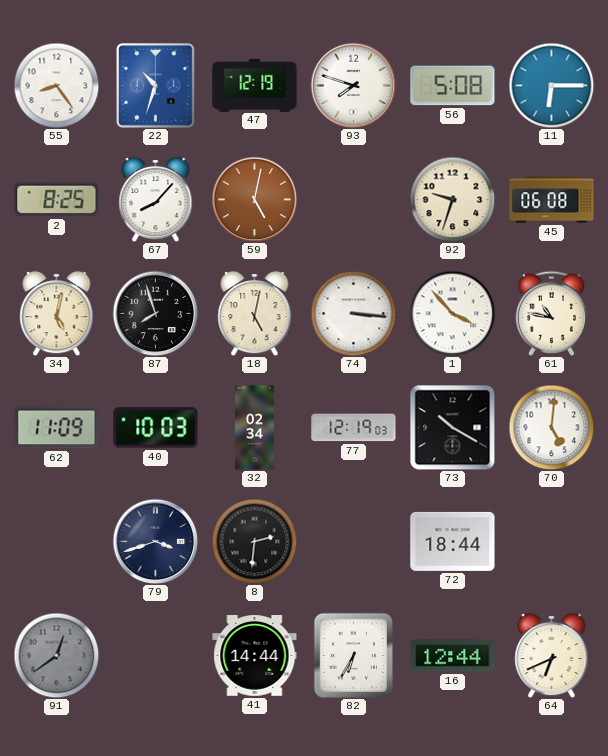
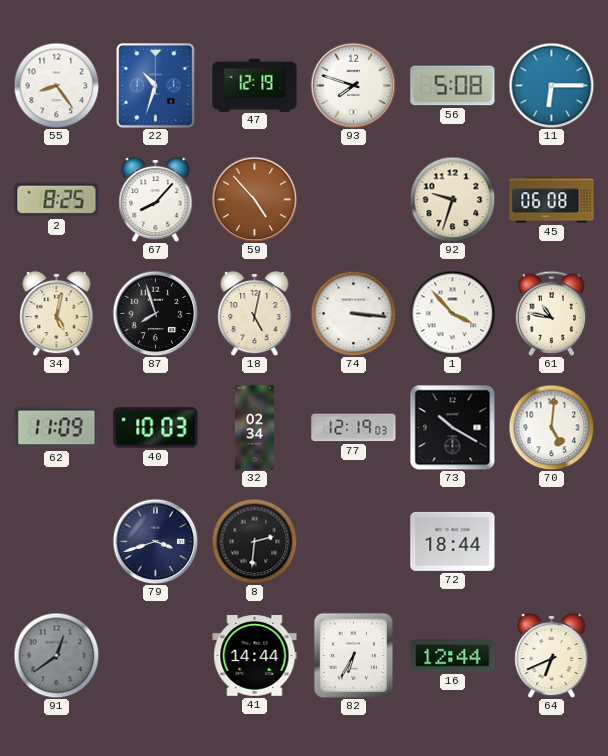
59: 5:02 -> 4:53 (254, 199)
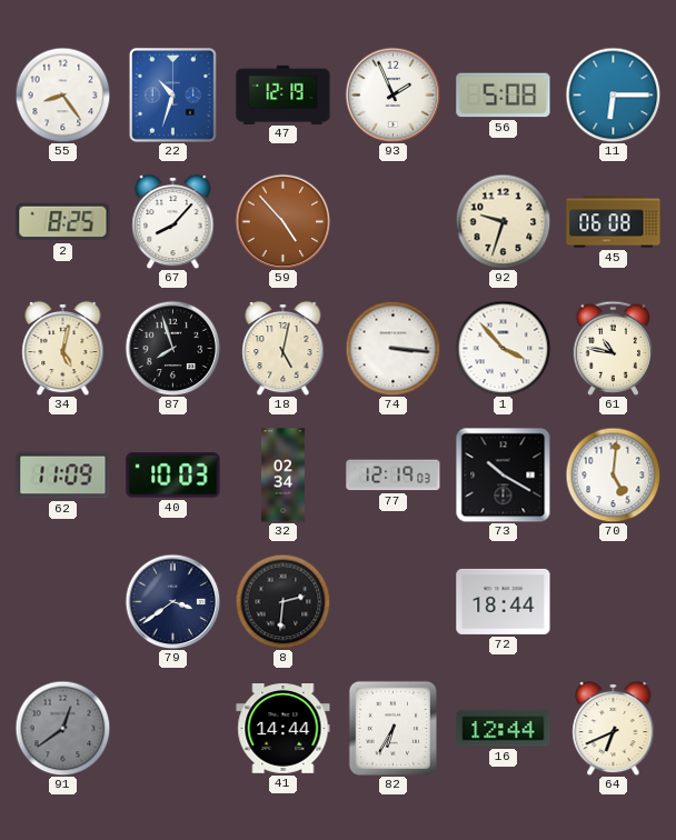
93: 7:48 -> 1:56 (392, 94)
79: 3:42 -> 3:39 (172, 601)
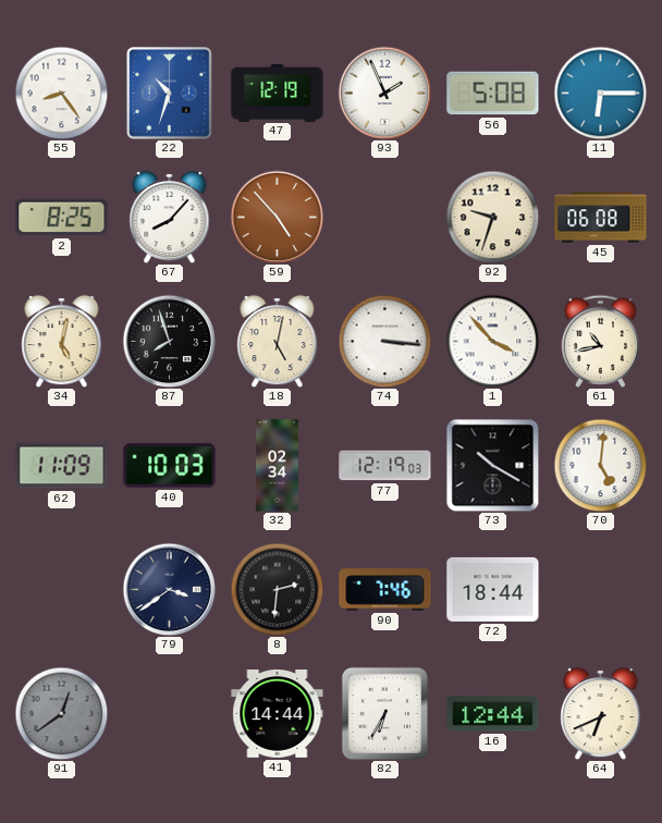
61: 10:47 -> 10:43 (600, 341)
90: none -> 7:46 (385, 590)
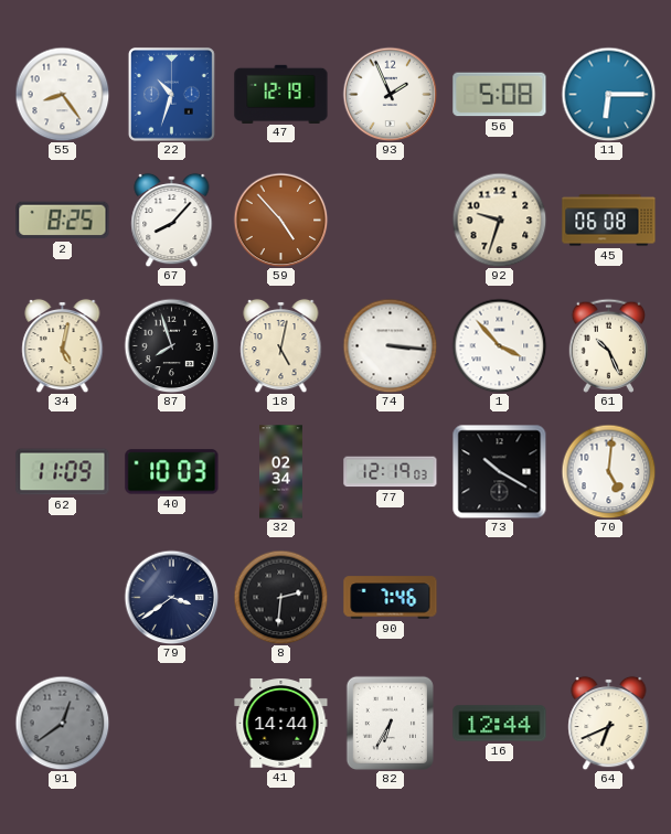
61: 10:43 -> 10:26 (608, 345)
72: 18:44 -> none (493, 589)
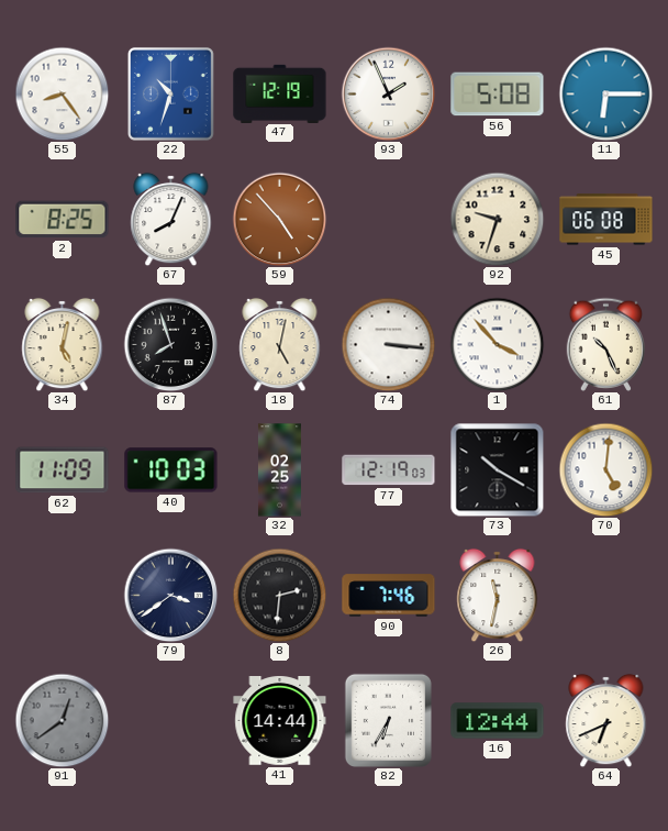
67: 8:07 -> 8:04 (171, 219)
32: 02:34 -> 02:25 (279, 470)
26: none -> 11:32 (498, 595)
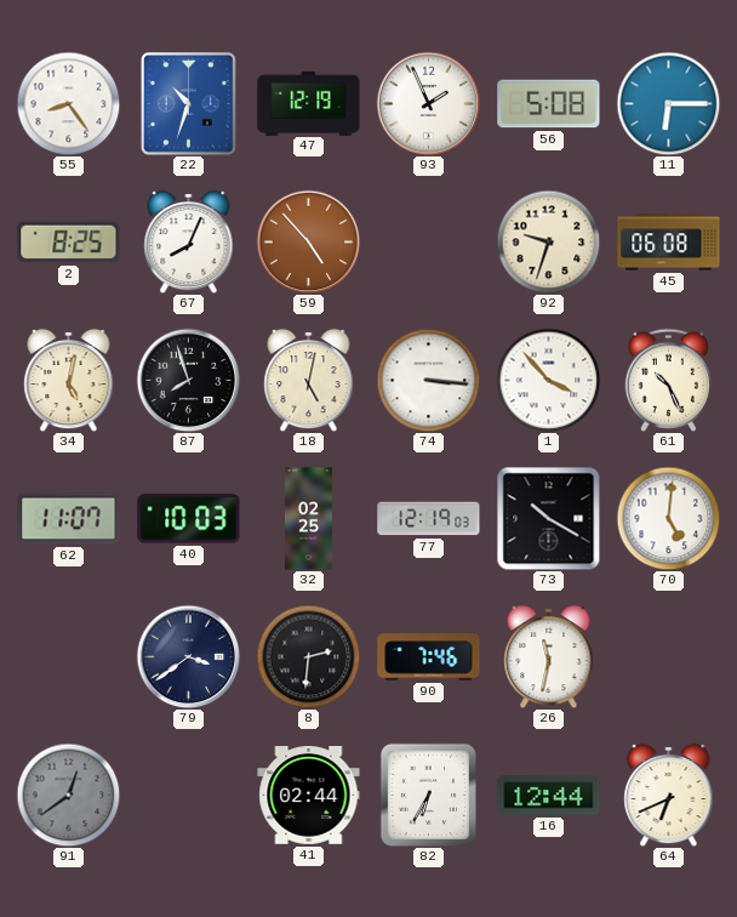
62: 11:09 -> 11:07 (69, 519)
41: 14:44 -> 02:44 (309, 796)
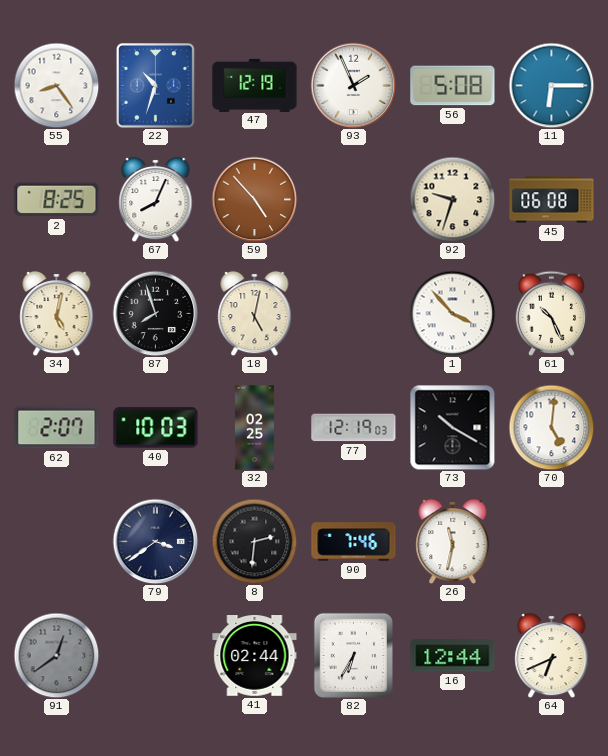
74: 3:16 -> none (428, 380)
62: 11:07 -> 2:07 (57, 428)
